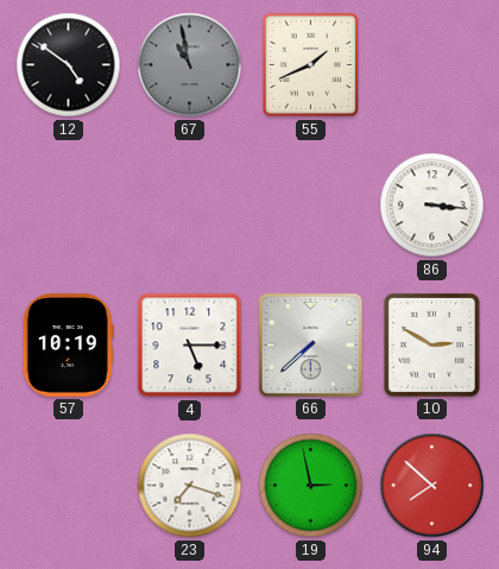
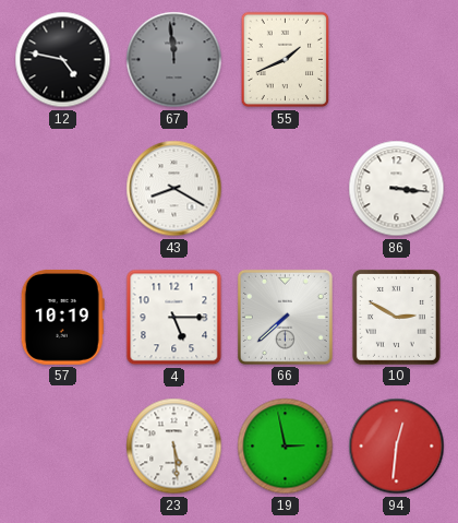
12: 4:51 -> 4:47 (63, 60)
67: 10:58 -> 11:59 (174, 60)
43: none -> 8:20 (174, 189)
23: 7:18 -> 5:29 (174, 447)
94: 7:52 -> 12:31 (397, 447)
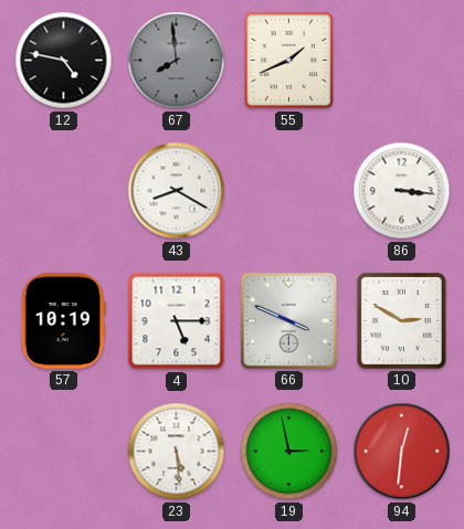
67: 11:59 -> 7:59 (177, 61)
66: 7:38 -> 3:49 (288, 320)
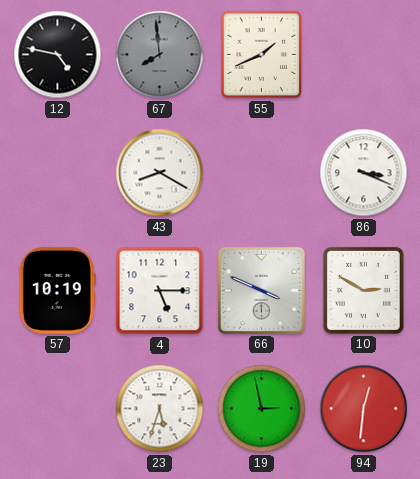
86: 3:16 -> 3:19 (364, 173)
23: 5:29 -> 5:33 (160, 409)
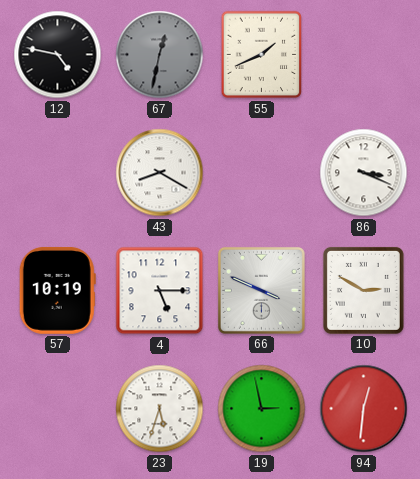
67: 7:59 -> 12:32 (160, 55)
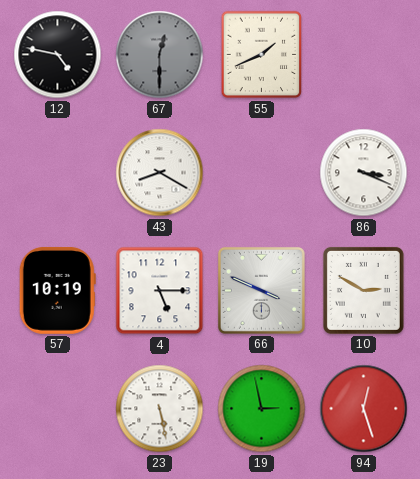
67: 12:32 -> 12:30 (160, 55)
23: 5:33 -> 5:28 (160, 409)
94: 12:31 -> 12:27 (364, 409)
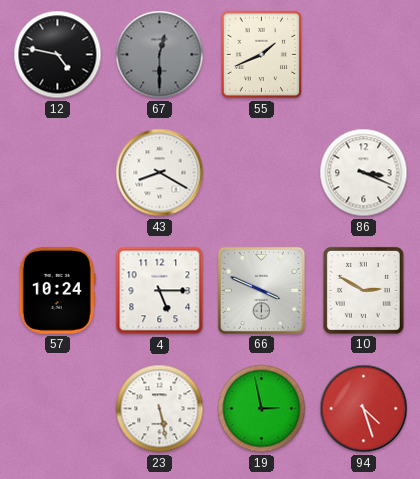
57: 10:19 -> 10:24 (57, 290)
94: 12:27 -> 4:27 (364, 409)
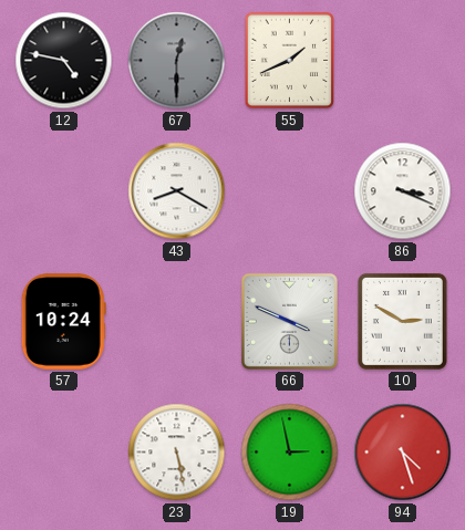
4: 5:15 -> none (160, 291)
